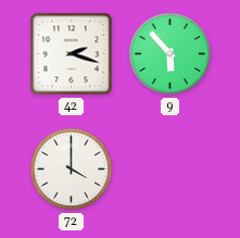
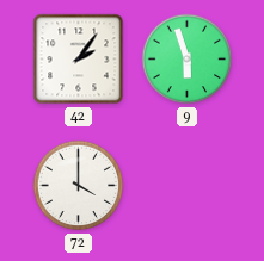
42: 2:18 -> 2:06 (79, 60)
9: 5:53 -> 5:57 (188, 60)
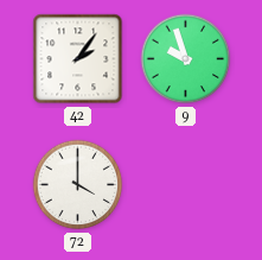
9: 5:57 -> 9:57 (186, 59)
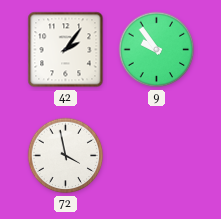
9: 9:57 -> 9:54 (157, 50)
72: 4:00 -> 3:58 (66, 156)
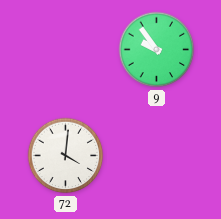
42: 2:06 -> none (66, 50)
72: 3:58 -> 4:01 (66, 156)
